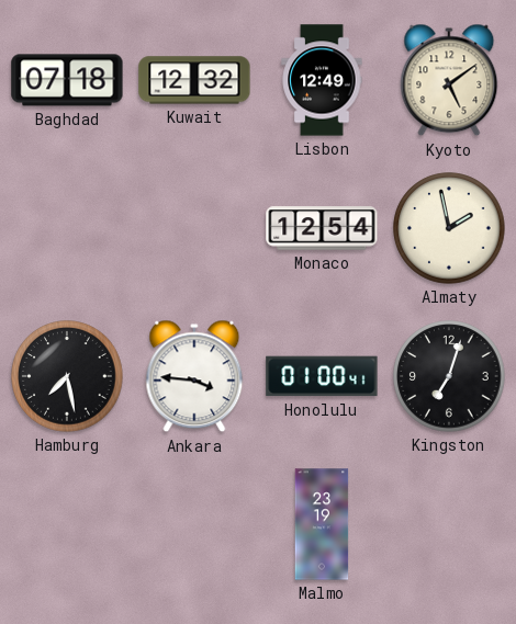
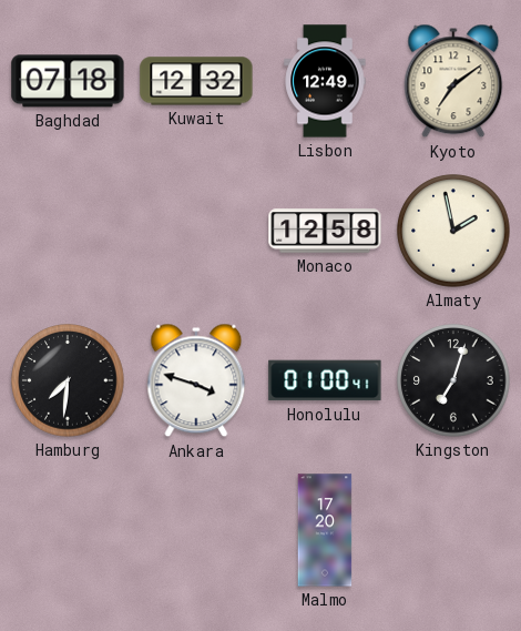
Kyoto: 5:09 -> 7:09 (453, 81)
Monaco: 12:54 -> 12:58 (325, 231)
Hamburg: 7:28 -> 7:31 (68, 380)
Ankara: 3:46 -> 3:48 (196, 380)
Malmo: 23:19 -> 17:20 (325, 530)
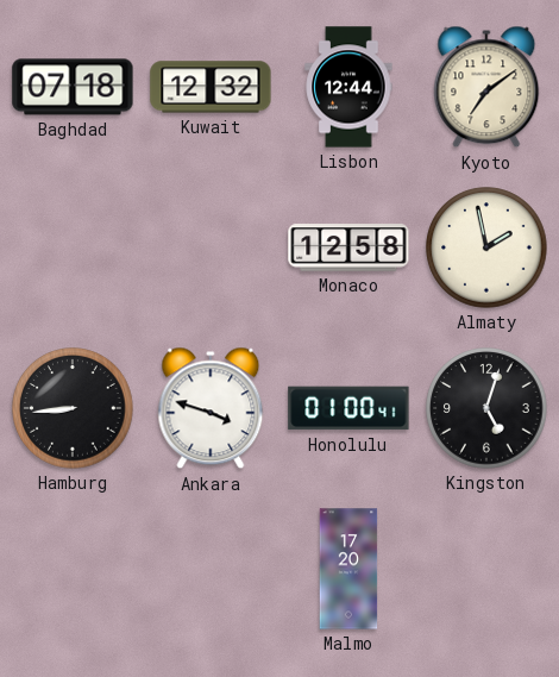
Lisbon: 12:49 -> 12:44 (348, 87)
Hamburg: 7:31 -> 8:44 (73, 408)
Kingston: 7:03 -> 5:03 (486, 408)
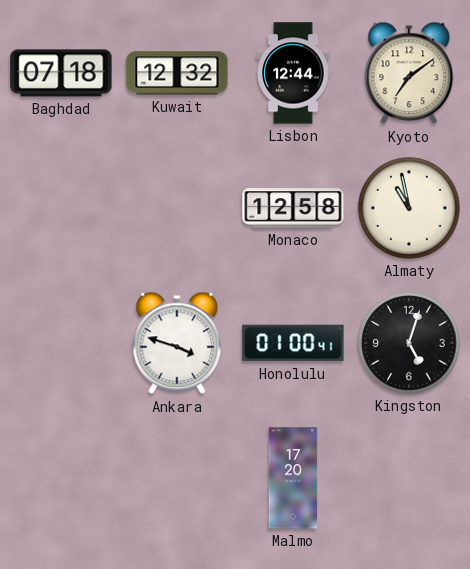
Almaty: 1:58 -> 10:58 (409, 208)
Hamburg: 8:44 -> none (73, 408)
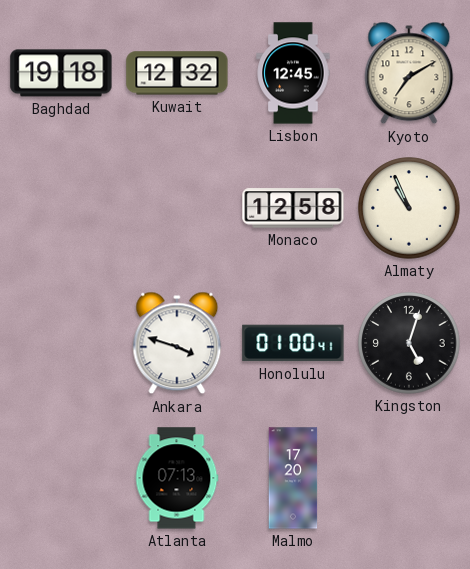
Baghdad: 07:18 -> 19:18 (61, 73)
Lisbon: 12:44 -> 12:45 (293, 73)
Kyoto: 7:09 -> 7:10 (409, 73)
Almaty: 10:58 -> 10:56 (409, 208)
Atlanta: none -> 07:13 (177, 478)
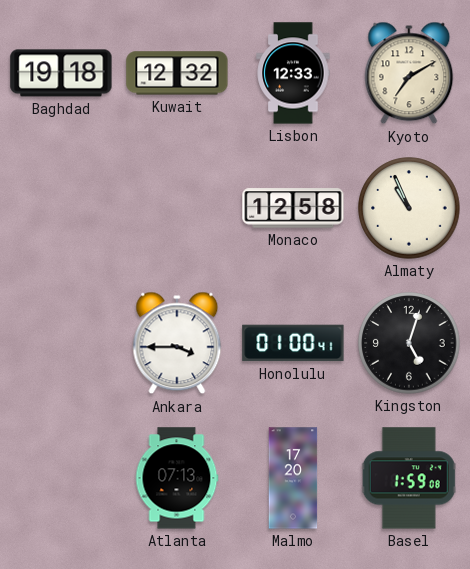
Lisbon: 12:45 -> 12:33 (293, 73)
Ankara: 3:48 -> 3:45 (177, 343)
Basel: none -> 1:59 (409, 478)
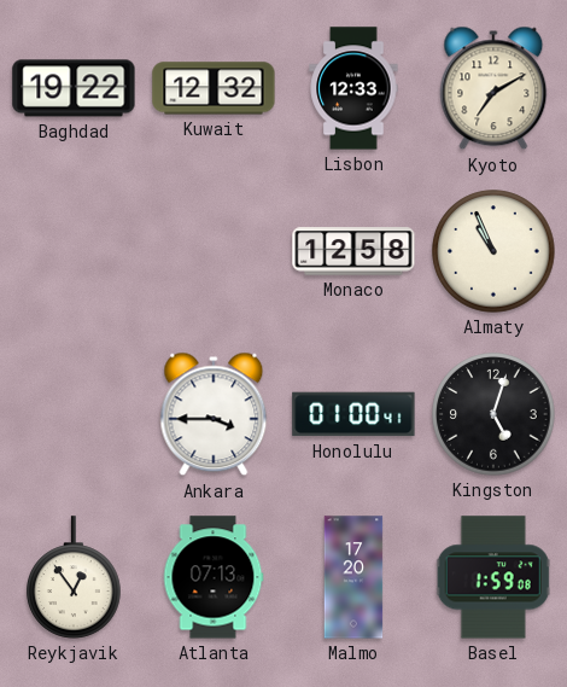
Baghdad: 19:18 -> 19:22 (74, 88)
Reykjavik: none -> 12:54 (74, 577)
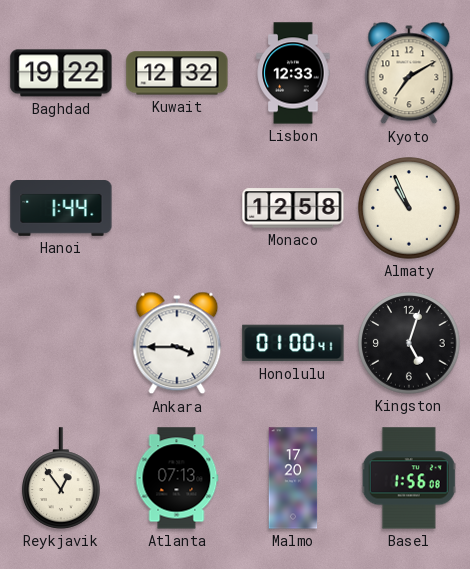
Hanoi: none -> 1:44 (61, 209)
Basel: 1:59 -> 1:56 (409, 478)
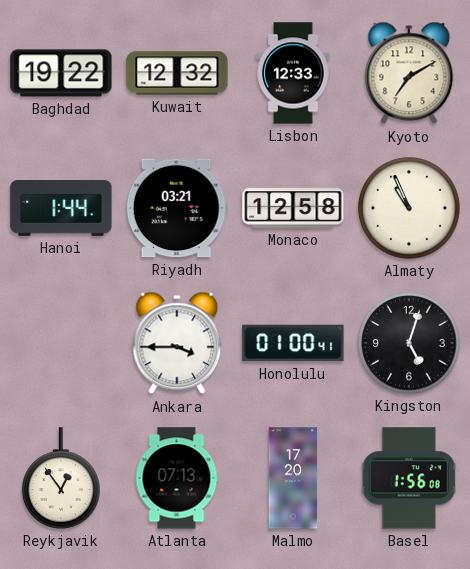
Riyadh: none -> 03:21 (177, 208)
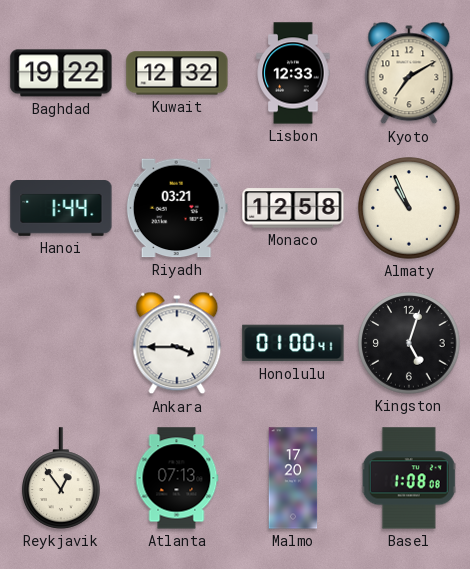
Basel: 1:56 -> 1:08 (409, 478)
